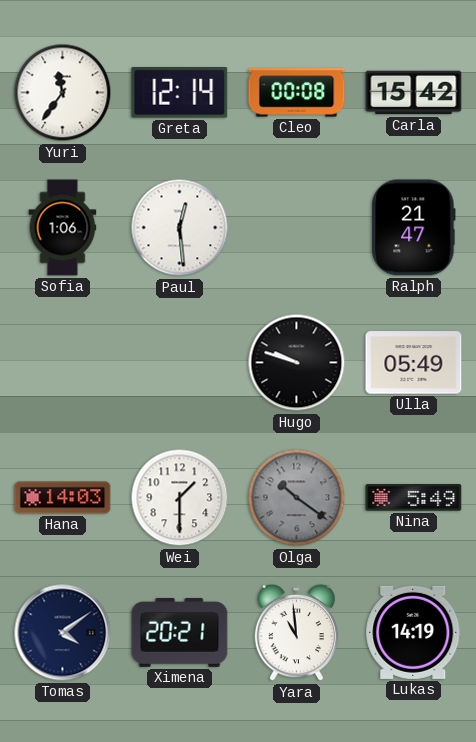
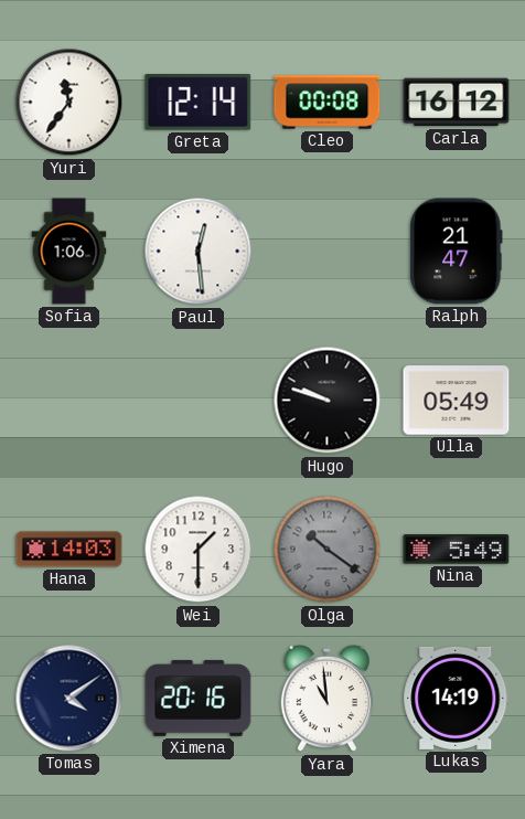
Carla: 15:42 -> 16:12 (457, 103)
Ximena: 20:21 -> 20:16 (199, 698)
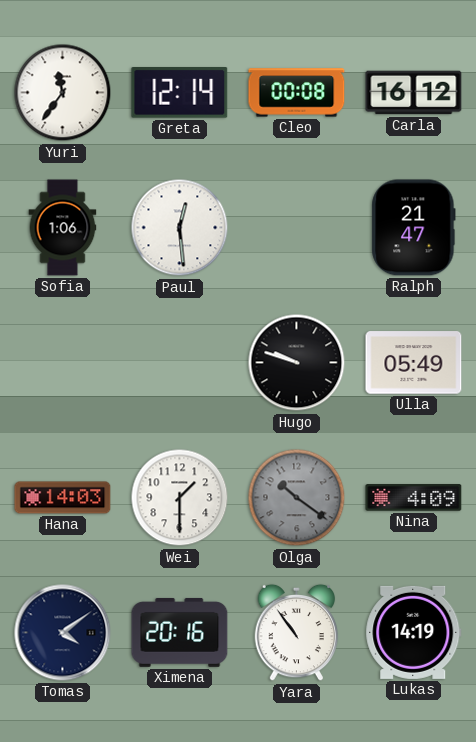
Nina: 5:49 -> 4:09 (414, 498)
Yara: 10:59 -> 10:54 (297, 633)
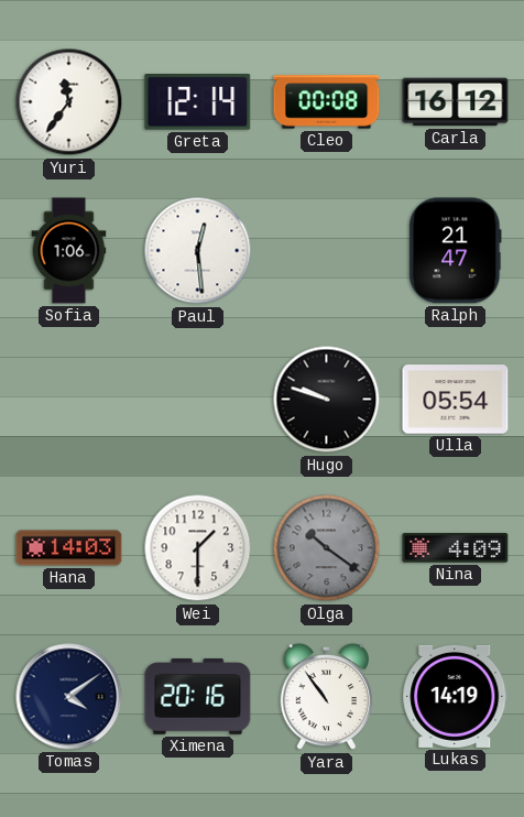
Ulla: 05:49 -> 05:54 (456, 400)
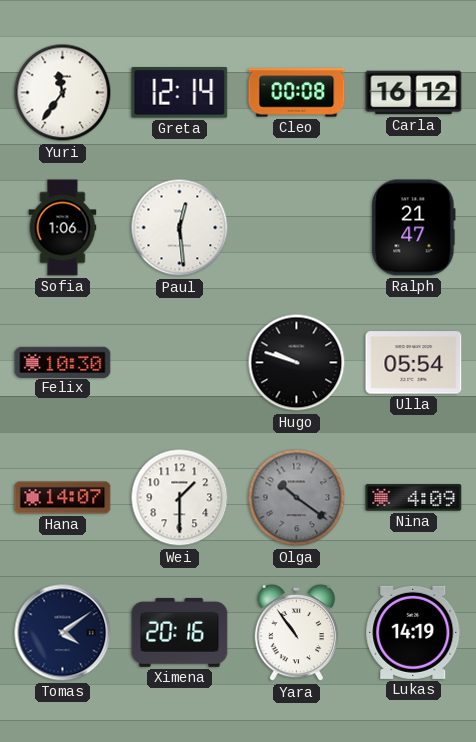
Felix: none -> 10:30 (63, 362)
Hana: 14:03 -> 14:07 (63, 498)
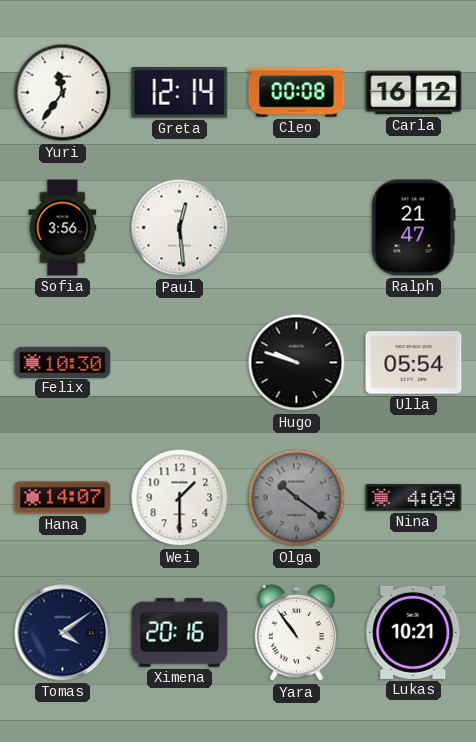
Sofia: 1:06 -> 3:56 (63, 228)
Lukas: 14:19 -> 10:21 (414, 632)
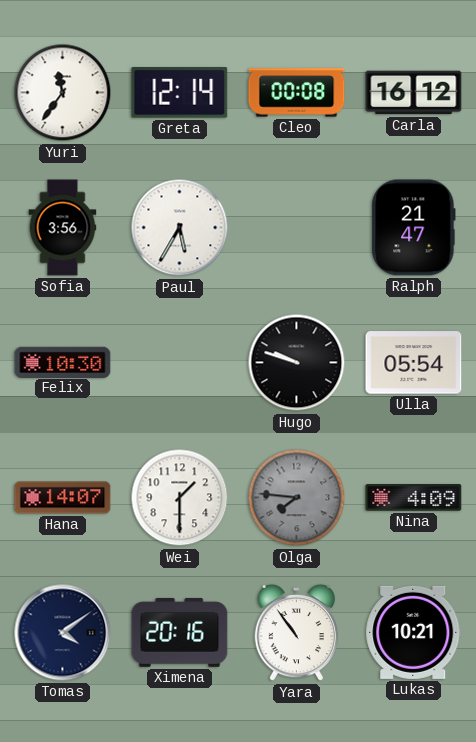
Paul: 12:29 -> 5:35 (180, 228)
Olga: 10:21 -> 7:46 (297, 498)
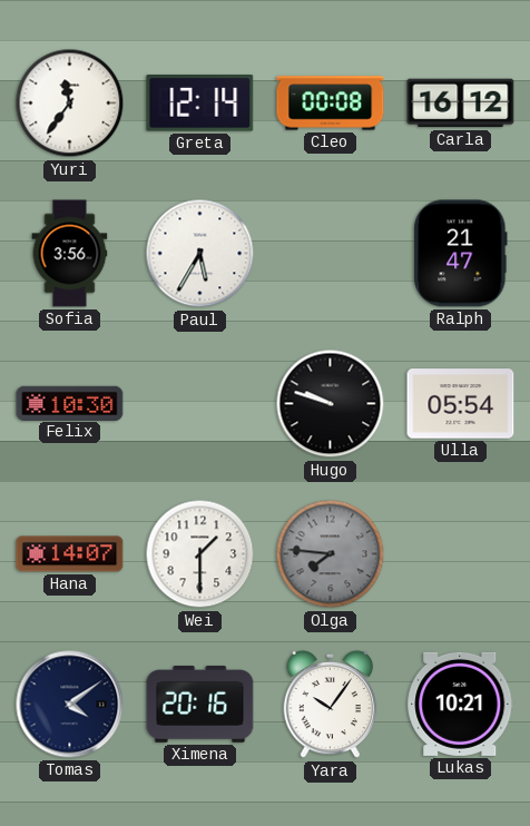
Nina: 4:09 -> none (414, 498)
Yara: 10:54 -> 10:06 (331, 705)
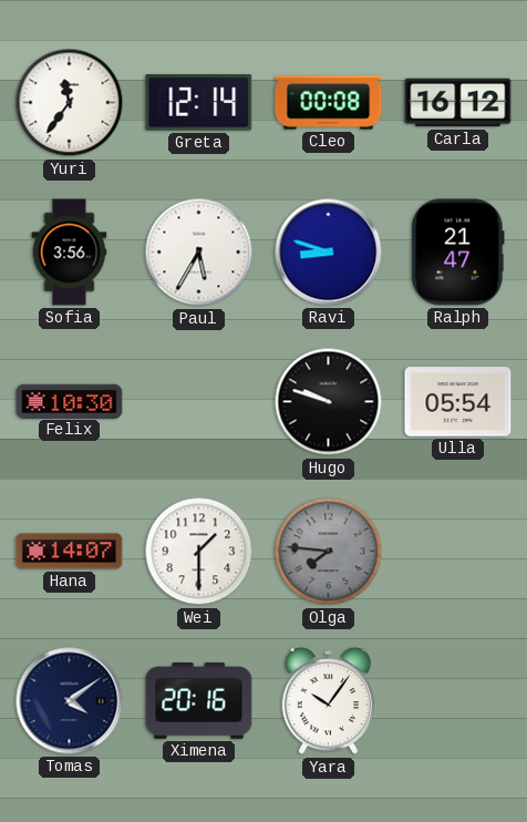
Ravi: none -> 8:48 (329, 253)
Lukas: 10:21 -> none (461, 704)
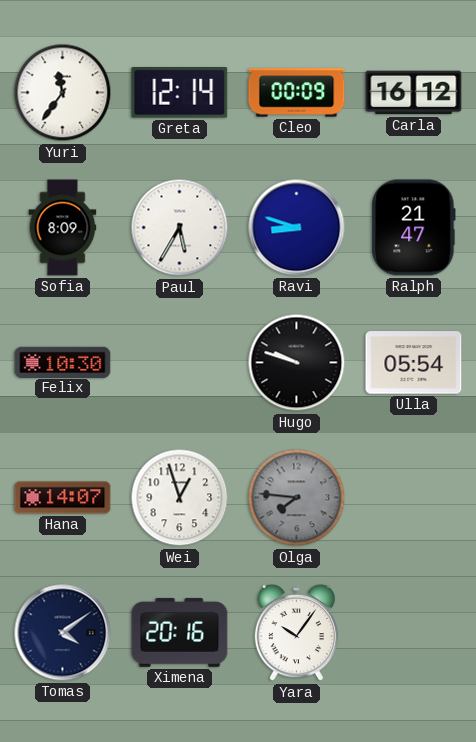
Cleo: 00:08 -> 00:09 (297, 93)
Sofia: 3:56 -> 8:09 (63, 228)
Wei: 1:30 -> 12:57 (180, 498)
